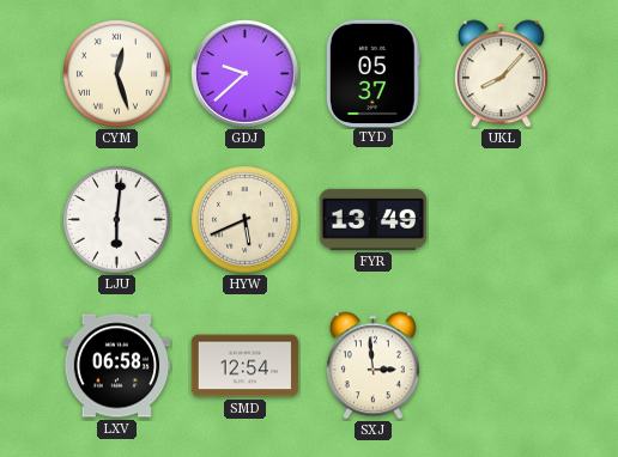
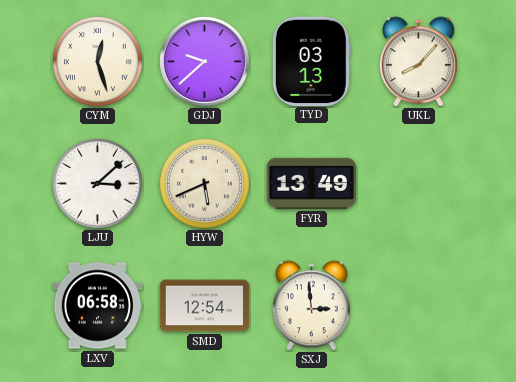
TYD: 05:37 -> 03:13 (311, 61)
LJU: 6:01 -> 3:08 (98, 184)
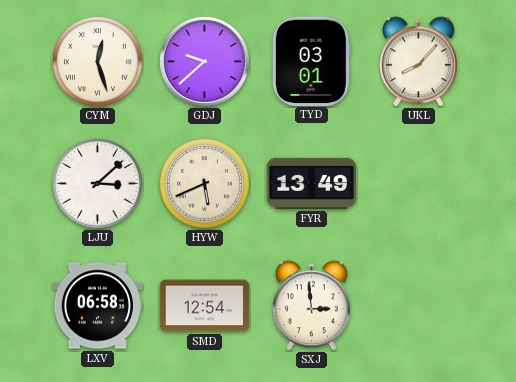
TYD: 03:13 -> 03:01 (311, 61)
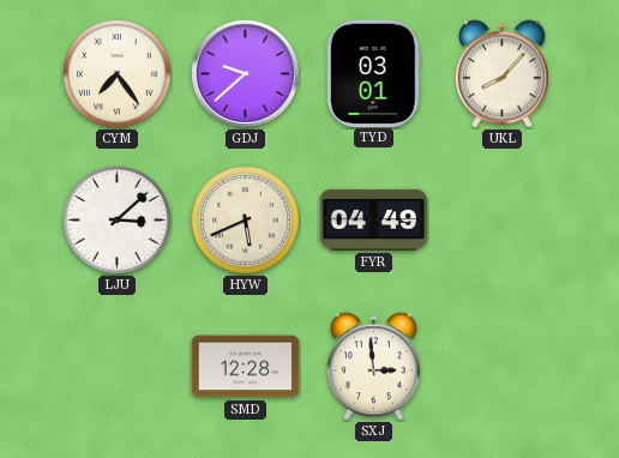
CYM: 12:27 -> 7:24 (118, 74)
FYR: 13:49 -> 04:49 (373, 219)
LXV: 06:58 -> none (98, 306)
SMD: 12:54 -> 12:28 (246, 367)
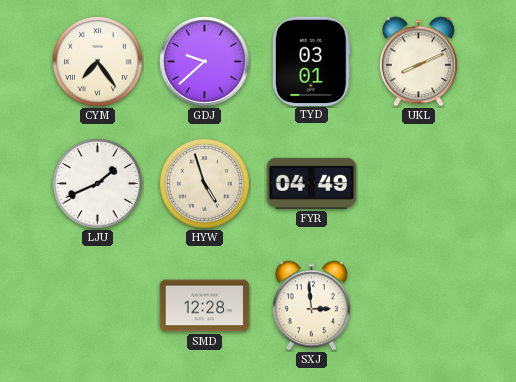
UKL: 8:07 -> 8:11 (418, 62)
LJU: 3:08 -> 1:41 (98, 184)
HYW: 5:41 -> 4:57 (205, 184)
